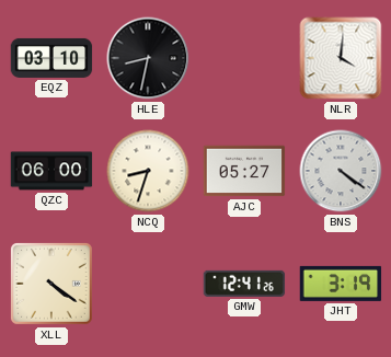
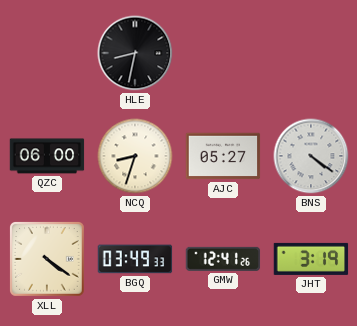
EQZ: 03:10 -> none (51, 58)
NLR: 4:01 -> none (341, 58)
BGQ: none -> 03:49 (135, 259)
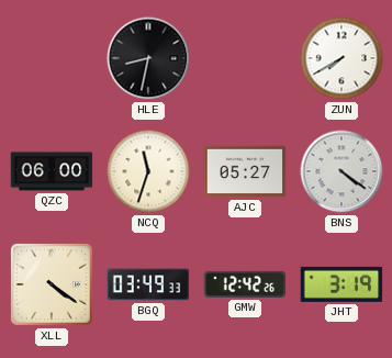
ZUN: none -> 7:40 (341, 58)
NCQ: 8:33 -> 11:33 (148, 171)
GMW: 12:41 -> 12:42 (245, 284)
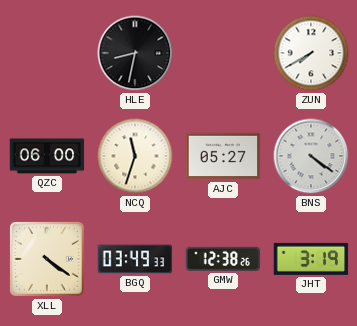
GMW: 12:42 -> 12:38 (223, 259)
